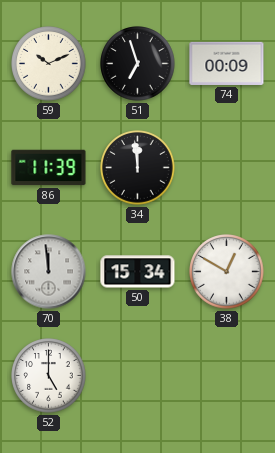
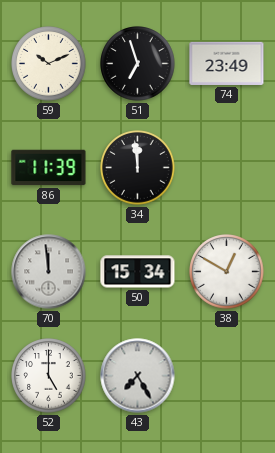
74: 00:09 -> 23:49 (227, 63)
43: none -> 7:25 (138, 376)
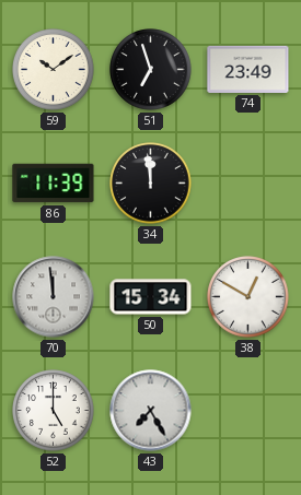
59: 10:11 -> 10:09 (54, 70)
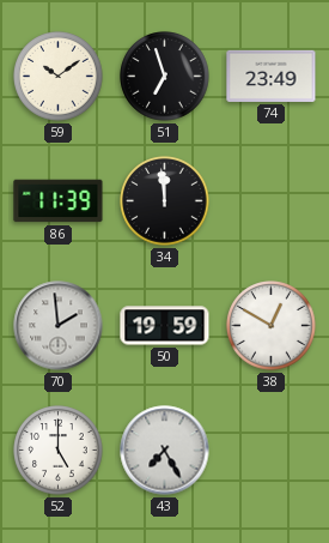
70: 11:59 -> 1:59 (59, 326)
50: 15:34 -> 19:59 (165, 326)
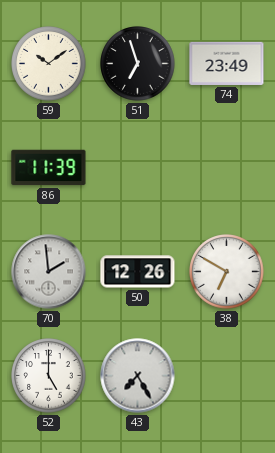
34: 11:59 -> none (165, 201)
50: 19:59 -> 12:26 (138, 272)
38: 12:50 -> 6:50 (227, 272)
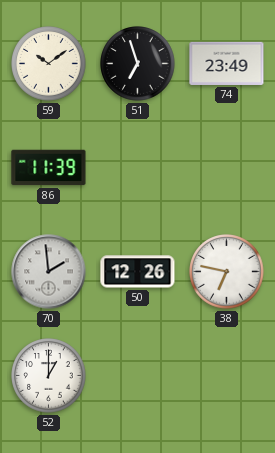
38: 6:50 -> 6:47 (227, 272)
52: 5:00 -> 1:00 (49, 376)
43: 7:25 -> none (138, 376)
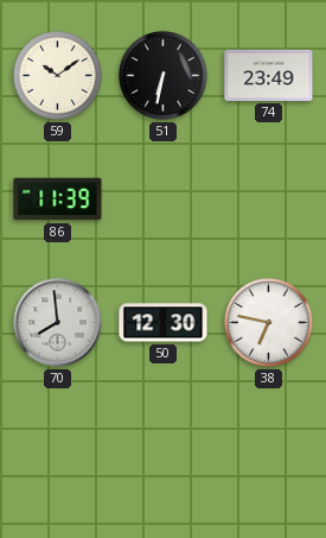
51: 6:57 -> 6:32 (164, 76)
70: 1:59 -> 7:59 (58, 323)
50: 12:26 -> 12:30 (164, 323)
52: 1:00 -> none (49, 376)
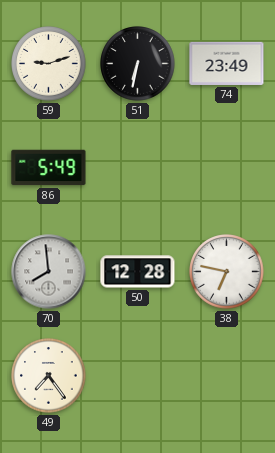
59: 10:09 -> 9:12 (49, 64)
86: 11:39 -> 5:49 (49, 168)
50: 12:30 -> 12:28 (138, 272)
49: none -> 7:24 (49, 376)
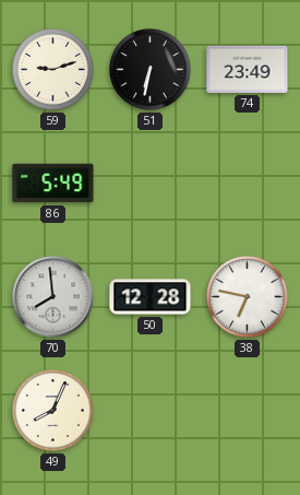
49: 7:24 -> 8:04 (53, 411)
